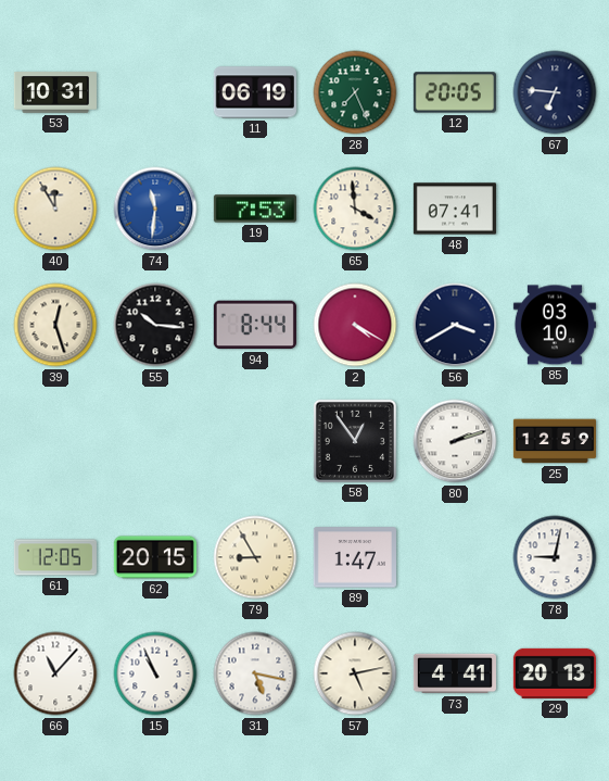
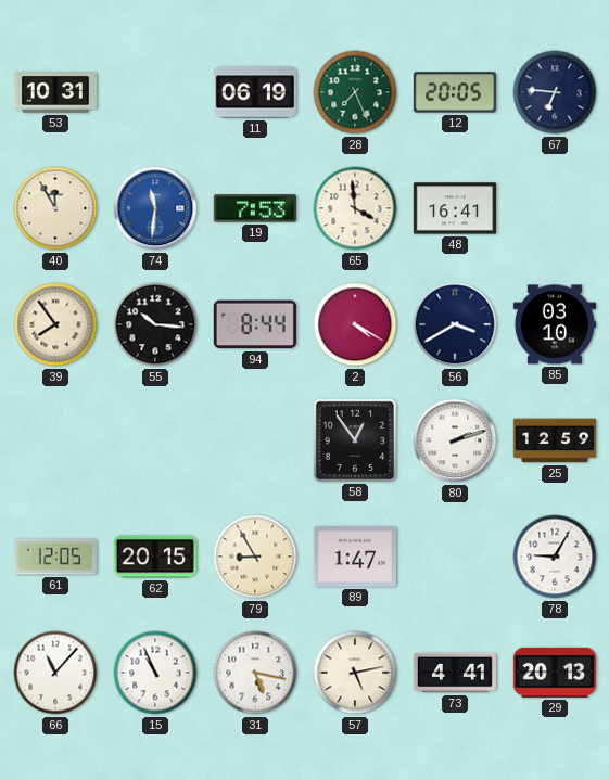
48: 07:41 -> 16:41 (455, 208)
39: 12:27 -> 7:54 (55, 324)
78: 9:02 -> 9:05 (555, 557)
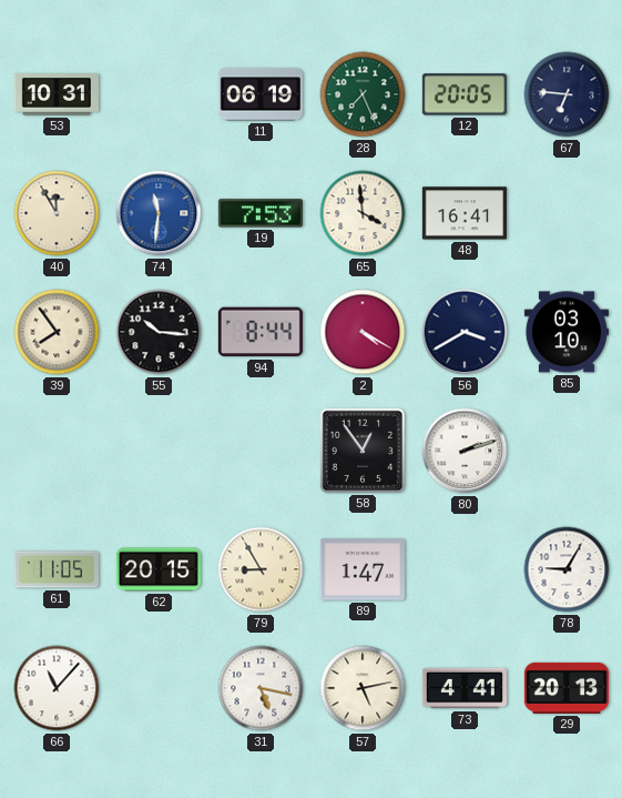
25: 12:59 -> none (554, 440)
61: 12:05 -> 11:05 (57, 569)
15: 10:56 -> none (155, 673)
